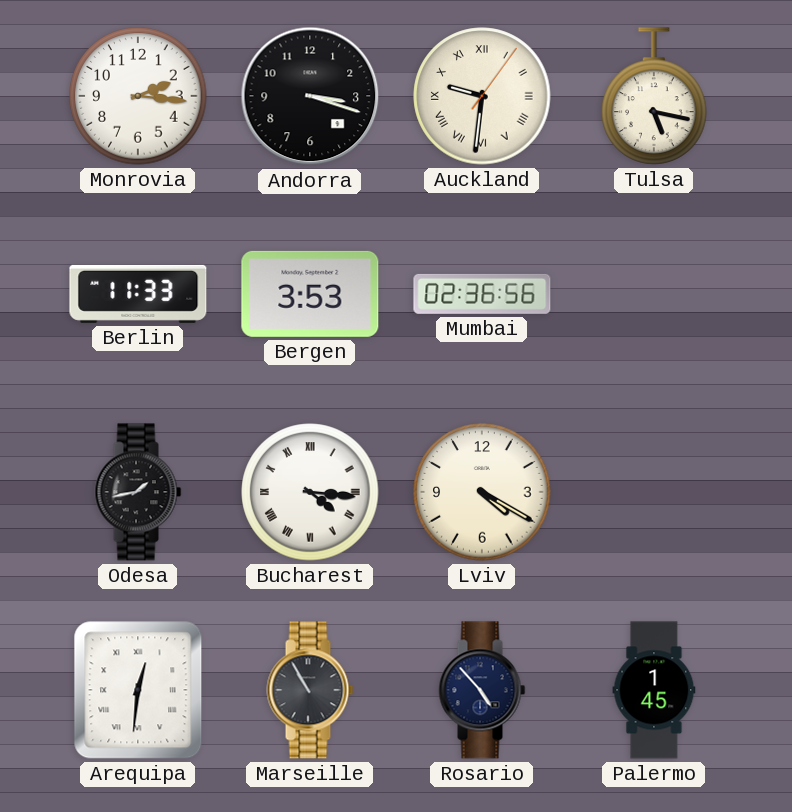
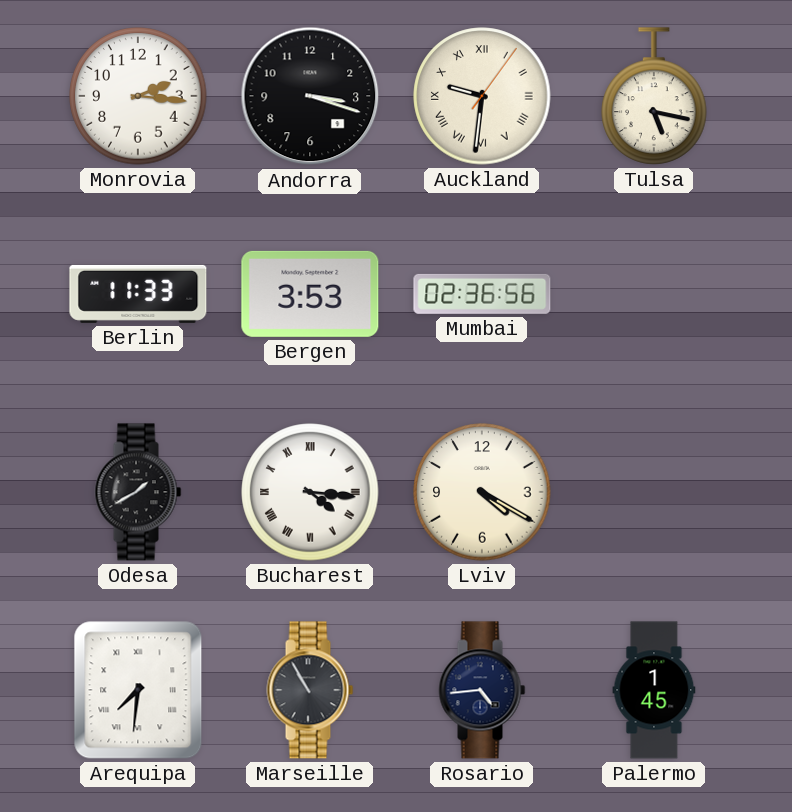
Odesa: 1:43 -> 1:40 (138, 492)
Arequipa: 12:31 -> 7:31 (138, 690)
Rosario: 4:53 -> 4:44 (482, 690)
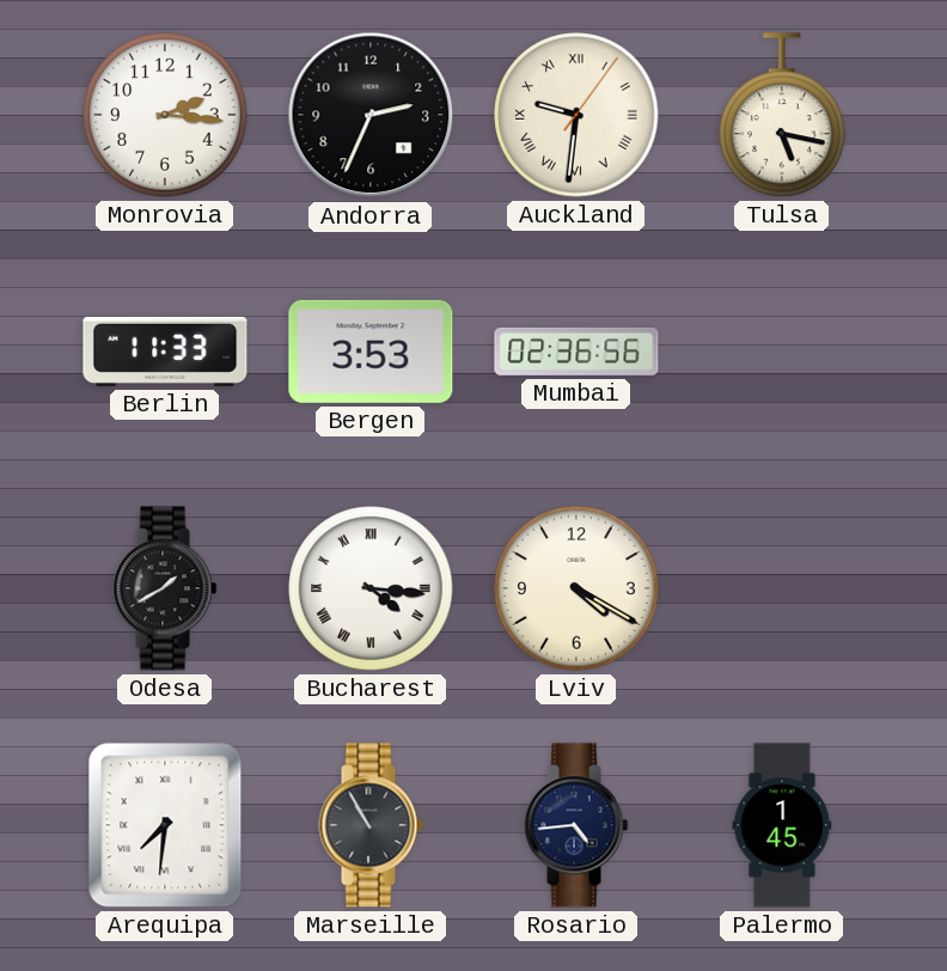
Andorra: 3:18 -> 2:34 (371, 115)
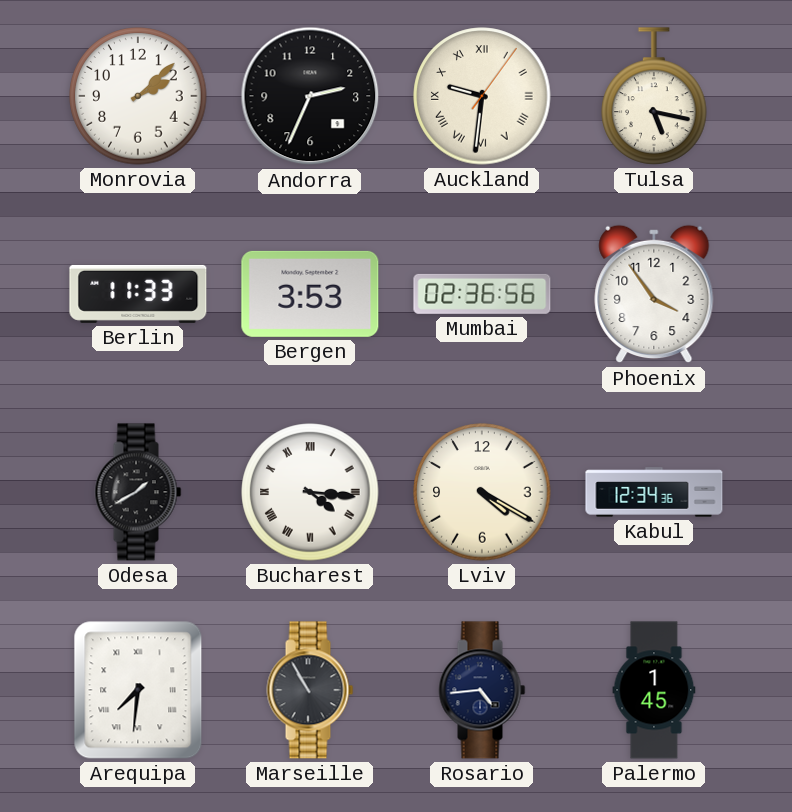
Monrovia: 2:16 -> 2:08 (138, 96)
Phoenix: none -> 3:54 (654, 294)
Kabul: none -> 12:34 (654, 492)
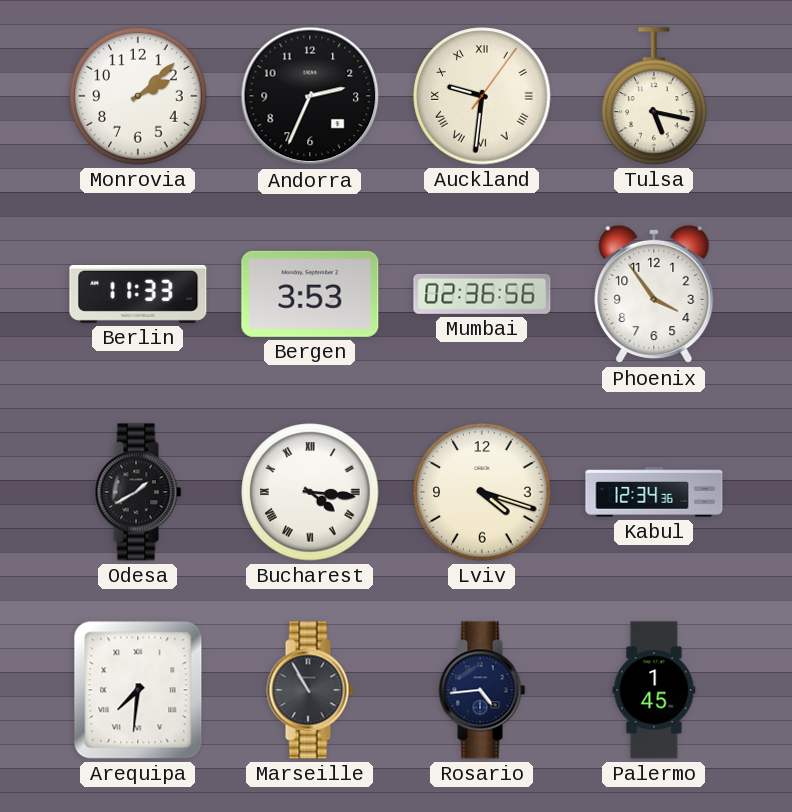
Lviv: 4:20 -> 4:18 (482, 492)
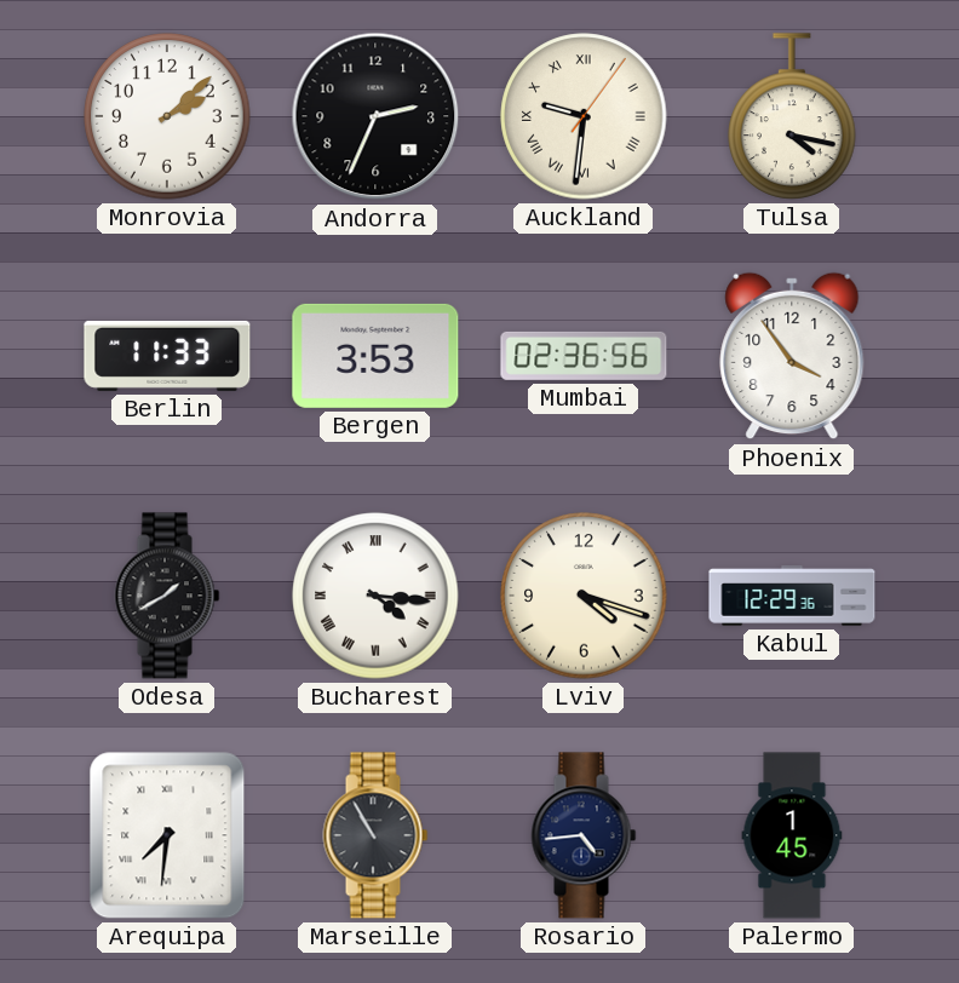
Tulsa: 5:17 -> 4:17 (792, 116)
Kabul: 12:34 -> 12:29 (792, 596)
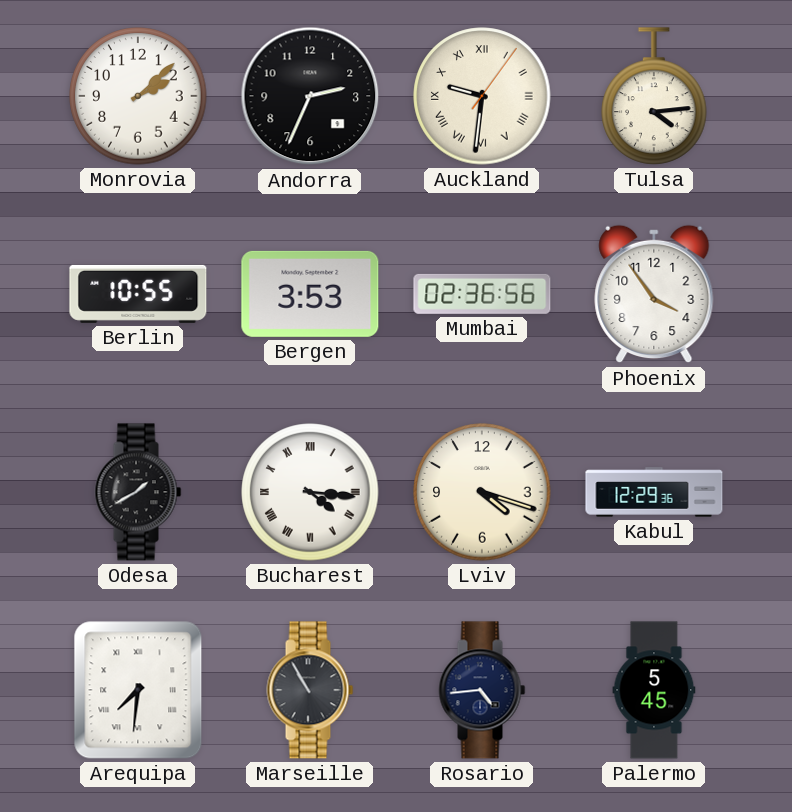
Tulsa: 4:17 -> 4:14 (654, 96)
Berlin: 11:33 -> 10:55 (138, 294)
Palermo: 1:45 -> 5:45 (654, 690)
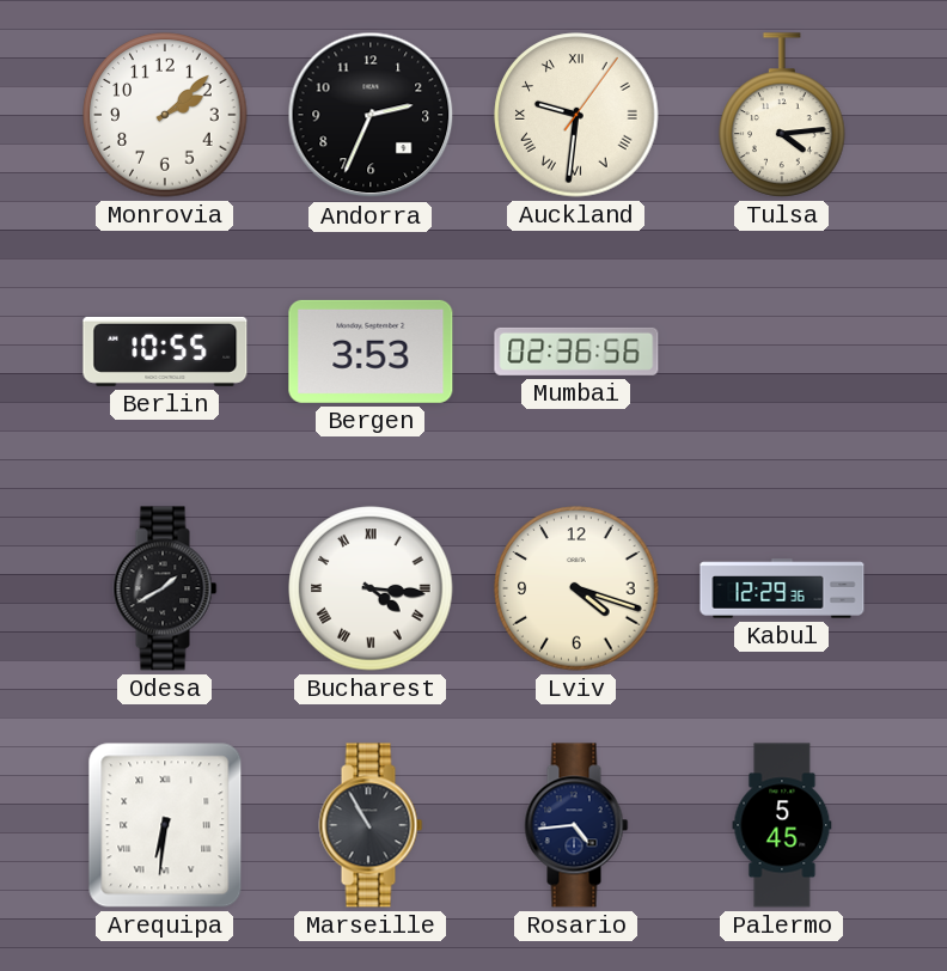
Phoenix: 3:54 -> none (654, 294)
Arequipa: 7:31 -> 6:31 (165, 825)
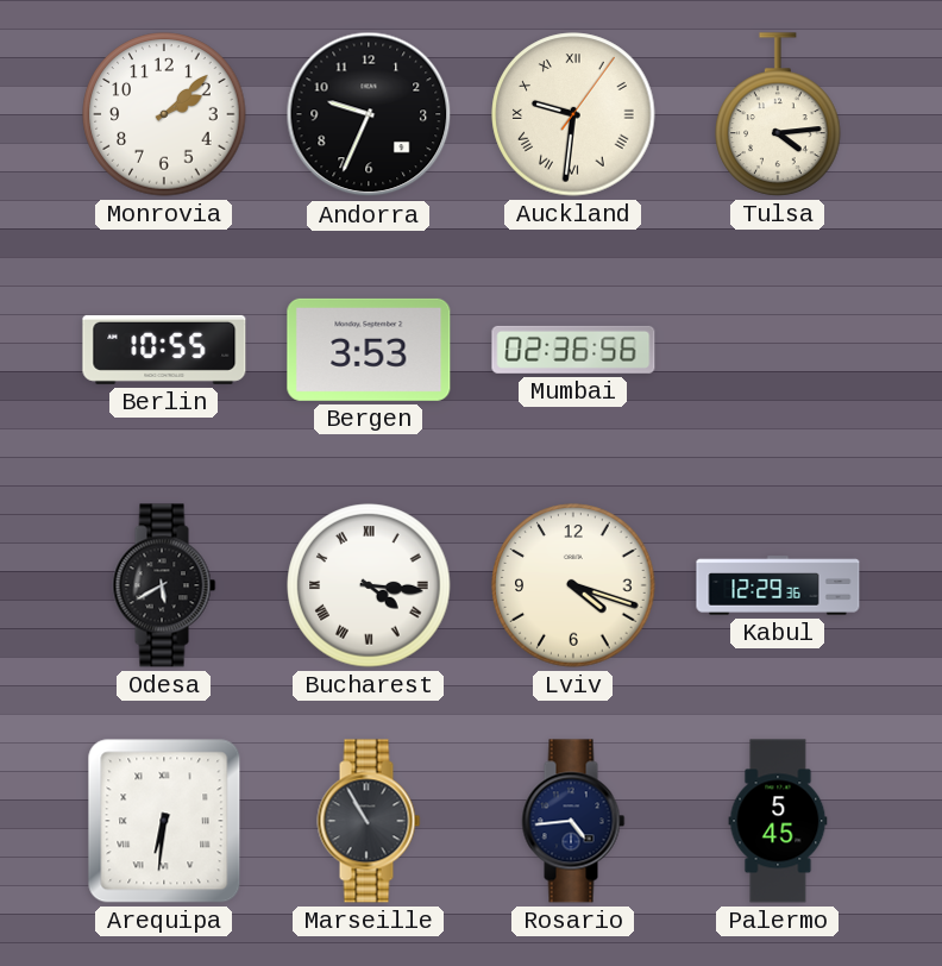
Andorra: 2:34 -> 9:34 (369, 114)
Odesa: 1:40 -> 5:40 (164, 585)
